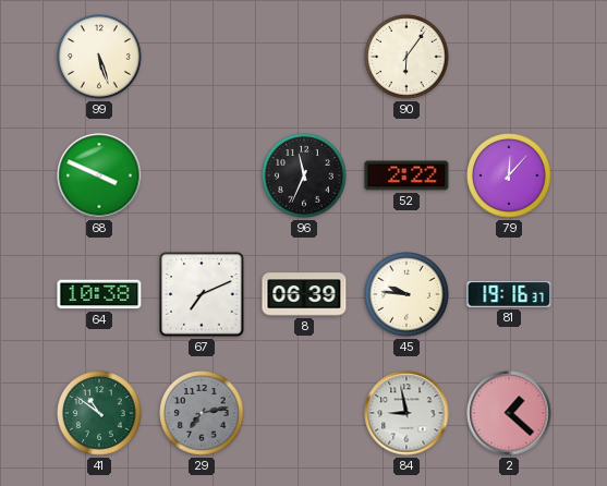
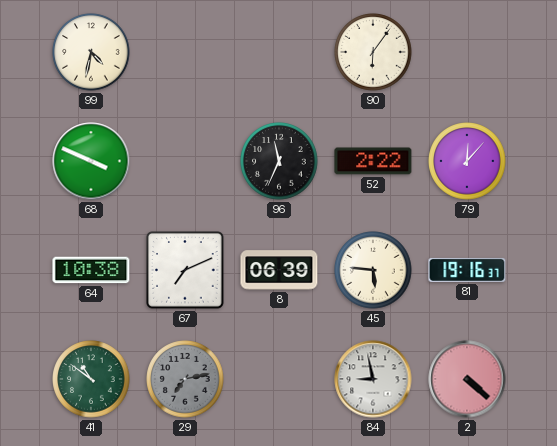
99: 5:27 -> 4:32 (91, 52)
45: 9:46 -> 5:46 (373, 270)
2: 1:22 -> 4:22 (467, 379)
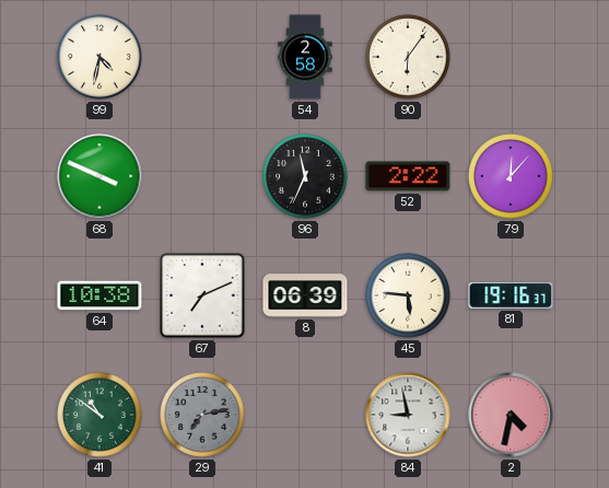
54: none -> 2:58 (305, 57)
2: 4:22 -> 4:32 (511, 415)
